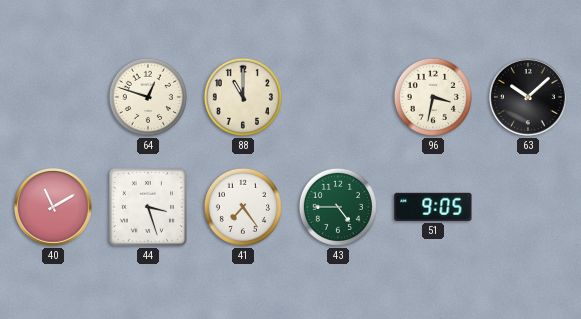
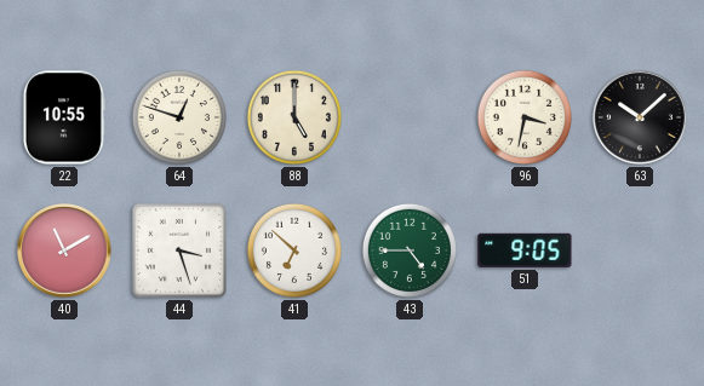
22: none -> 10:55 (64, 117)
88: 11:00 -> 5:00 (294, 117)
41: 7:24 -> 6:52 (294, 250)
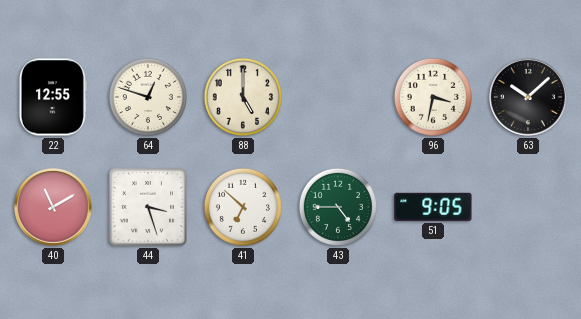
22: 10:55 -> 12:55 (53, 97)
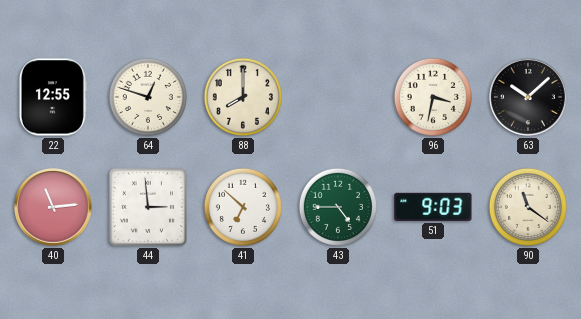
88: 5:00 -> 8:00 (243, 97)
40: 11:10 -> 11:14 (54, 208)
44: 3:27 -> 2:59 (148, 207)
51: 9:05 -> 9:03 (433, 207)
90: none -> 11:21 (528, 207)
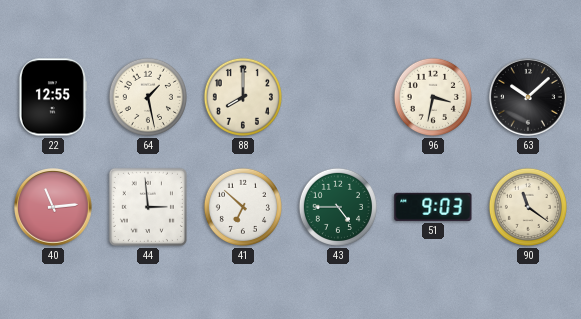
64: 12:48 -> 1:28 (148, 97)
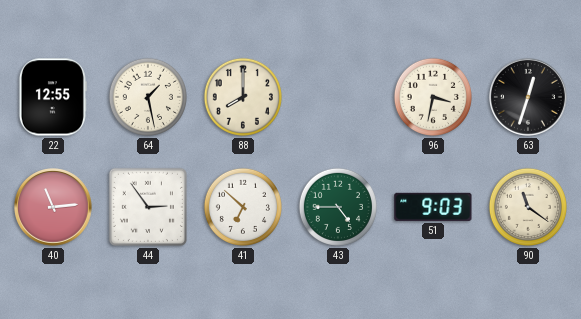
63: 10:08 -> 12:33 (529, 98)
44: 2:59 -> 2:54 (148, 207)
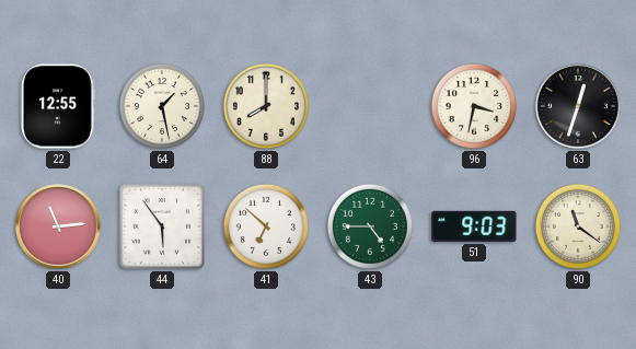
44: 2:54 -> 5:54 (162, 226)
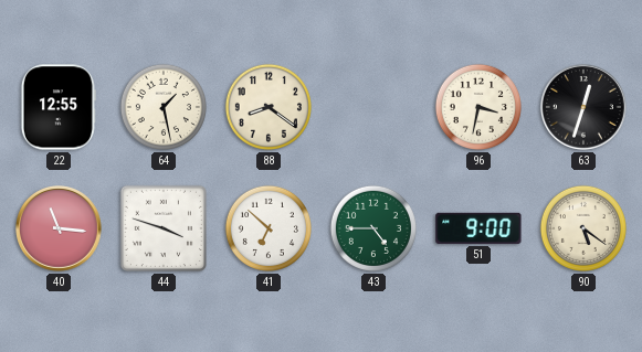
88: 8:00 -> 8:21 (269, 107)
40: 11:14 -> 11:16 (60, 230)
44: 5:54 -> 3:48 (164, 228)
51: 9:03 -> 9:00 (478, 228)
90: 11:21 -> 5:21 (583, 228)
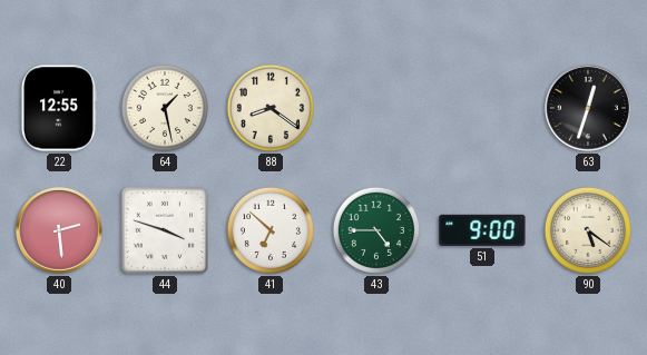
96: 3:32 -> none (478, 107)
40: 11:16 -> 2:29 (60, 231)
